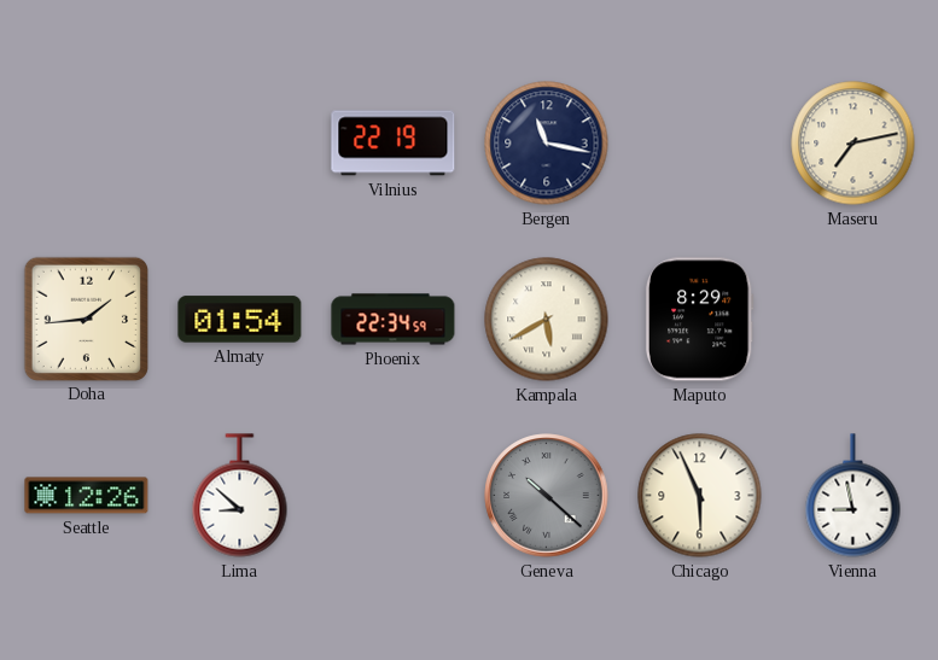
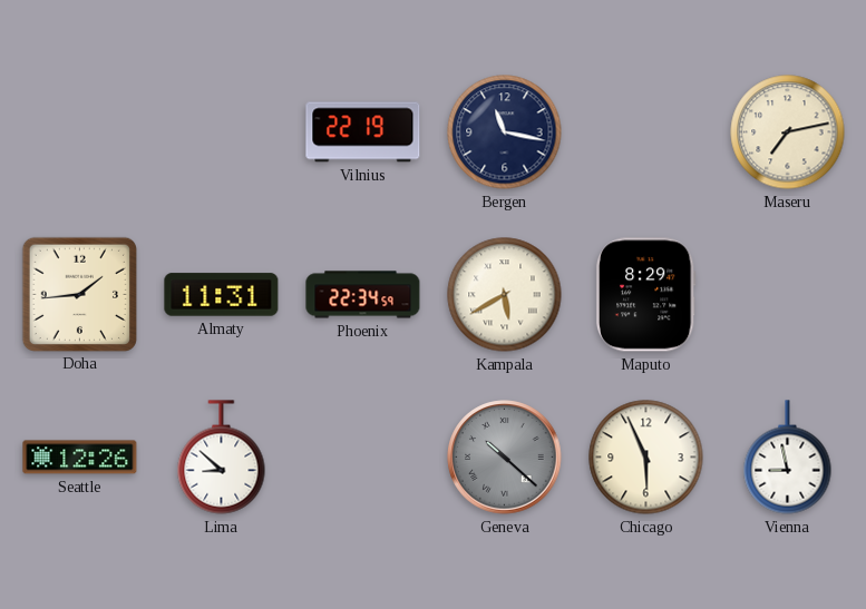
Almaty: 01:54 -> 11:31 (222, 295)
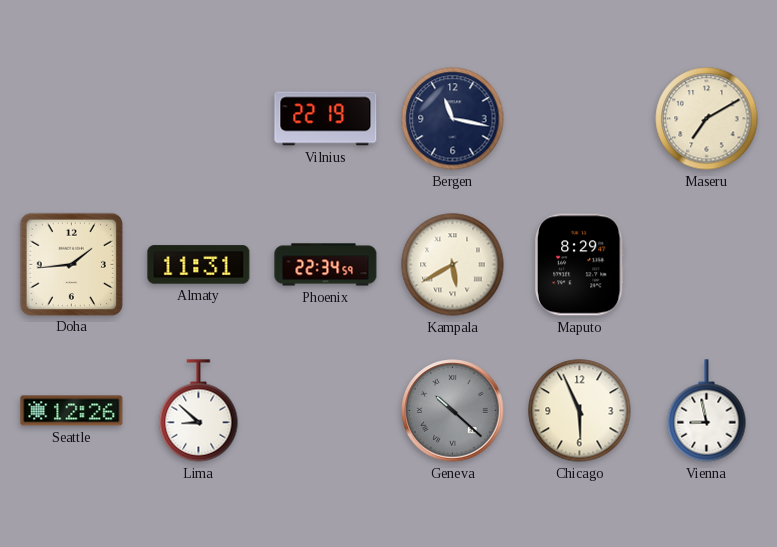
Maseru: 7:13 -> 7:10 (707, 119)
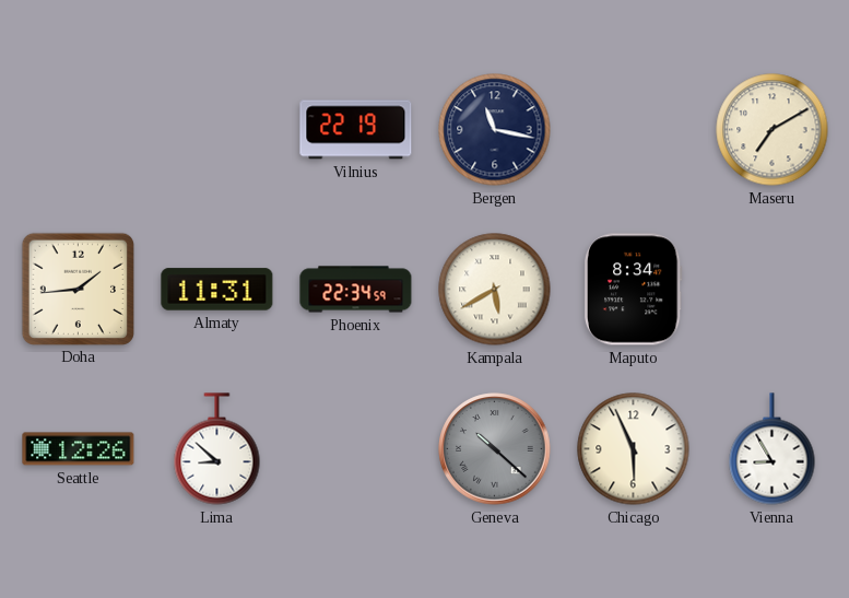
Maputo: 8:29 -> 8:34 (633, 290)
Vienna: 8:58 -> 8:55 (773, 449)
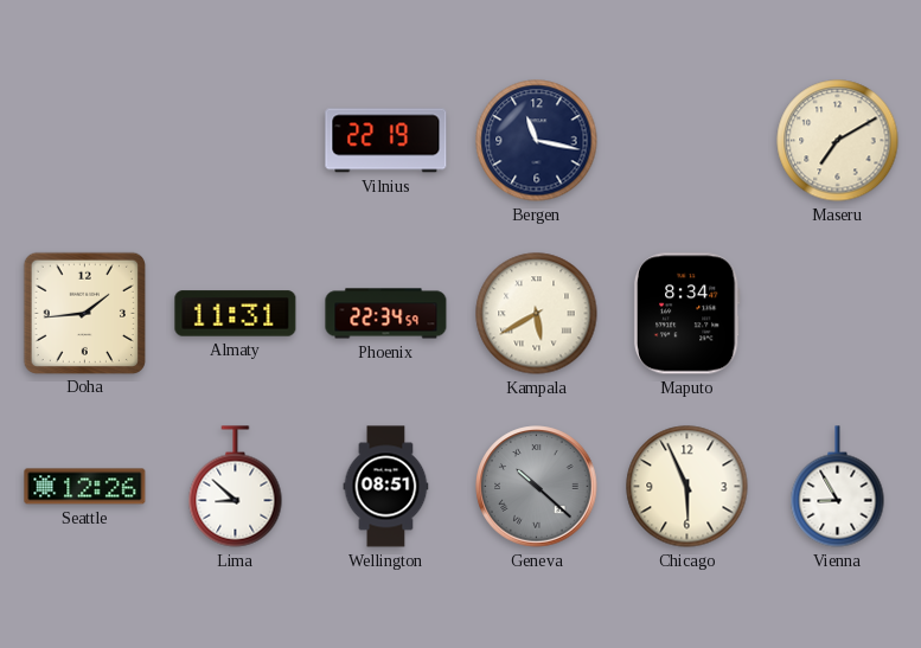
Wellington: none -> 08:51 (386, 487)
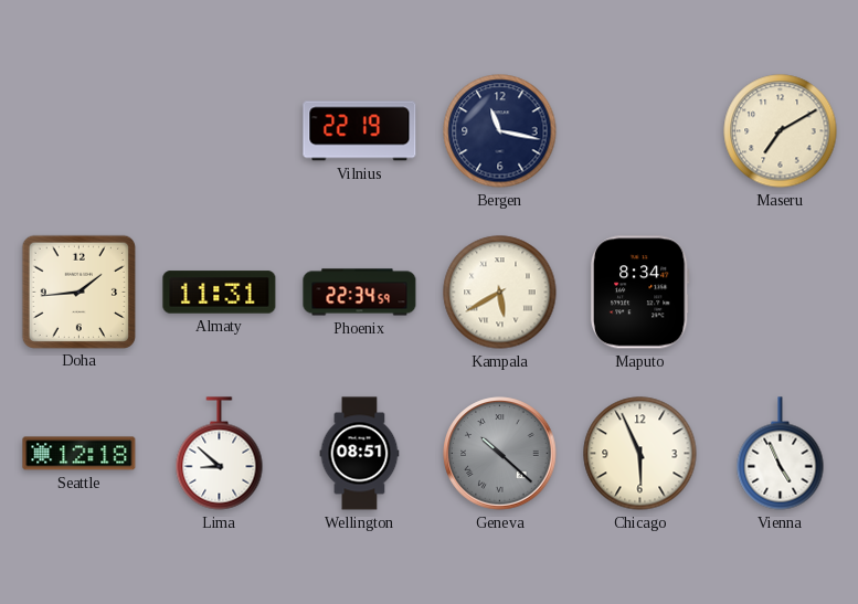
Seattle: 12:26 -> 12:18 (80, 454)
Vienna: 8:55 -> 4:56 (781, 454)
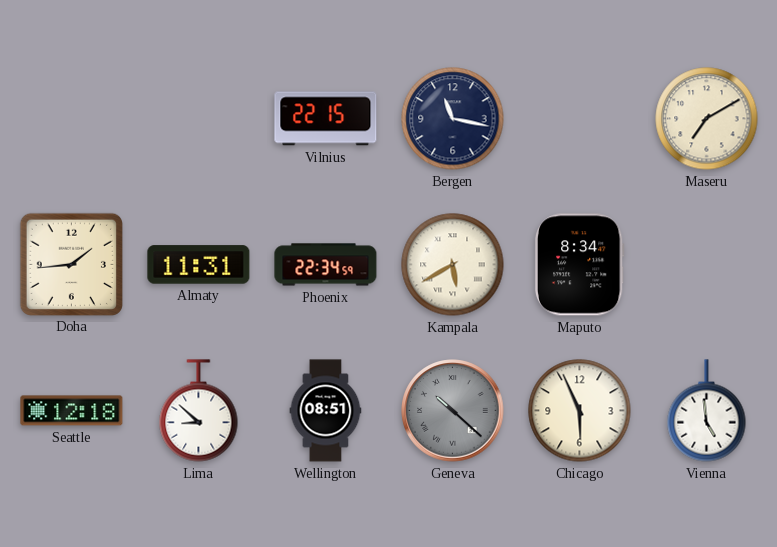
Vilnius: 22:19 -> 22:15 (326, 119)
Vienna: 4:56 -> 4:59 (707, 411)
